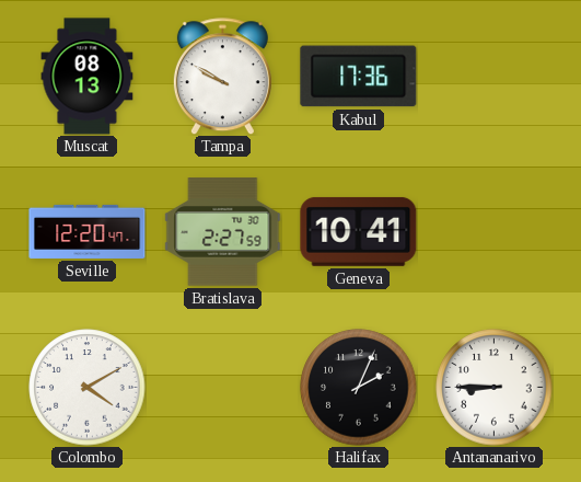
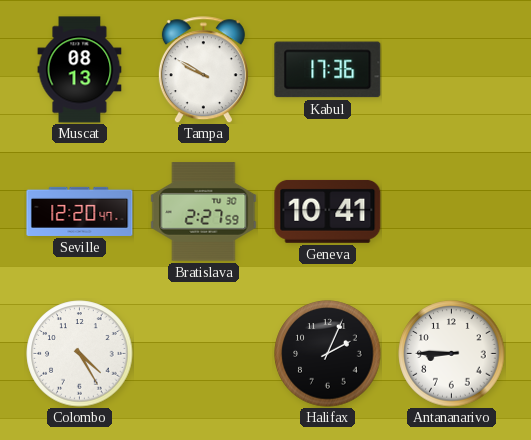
Colombo: 4:10 -> 4:25 (80, 354)
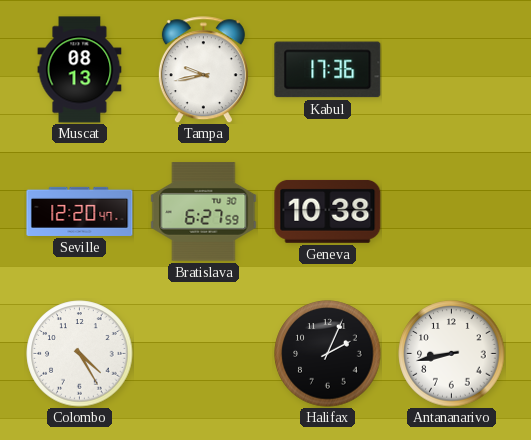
Tampa: 9:50 -> 9:43 (203, 70)
Bratislava: 2:27 -> 6:27 (204, 212)
Geneva: 10:41 -> 10:38 (328, 211)
Antananarivo: 8:45 -> 8:43 (452, 354)
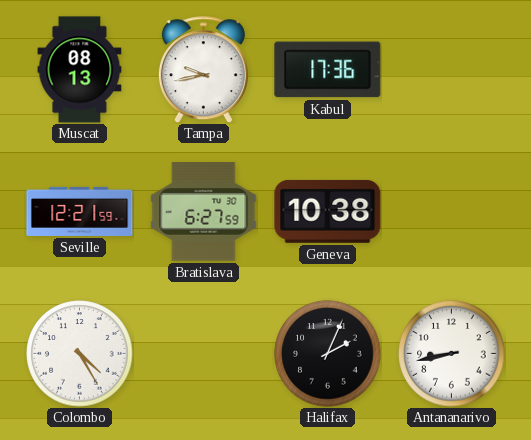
Seville: 12:20 -> 12:21 (80, 211)
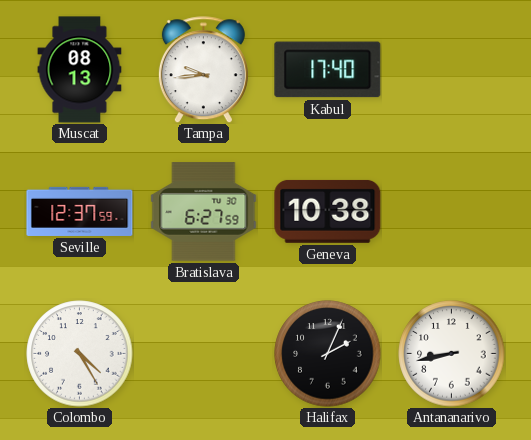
Tampa: 9:43 -> 9:44 (203, 70)
Kabul: 17:36 -> 17:40 (328, 70)
Seville: 12:21 -> 12:37 (80, 211)
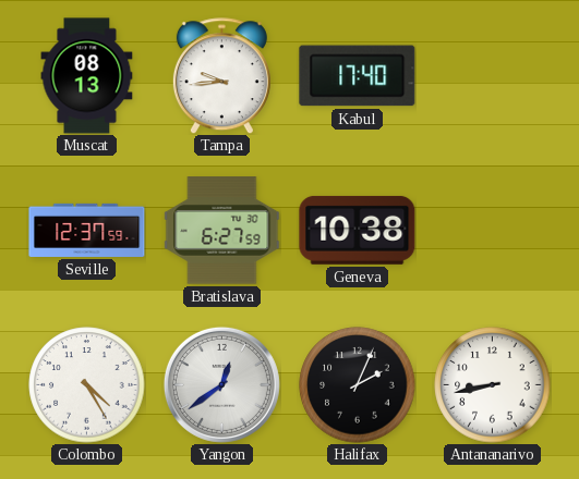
Yangon: none -> 12:39 (221, 384)
